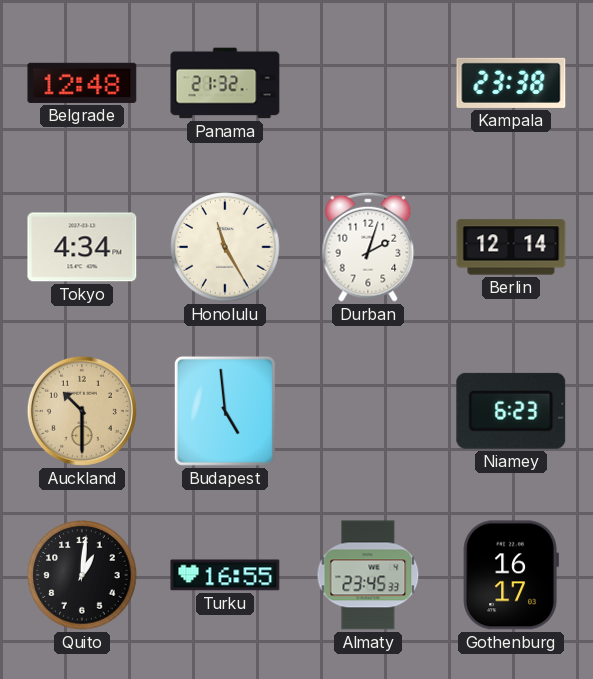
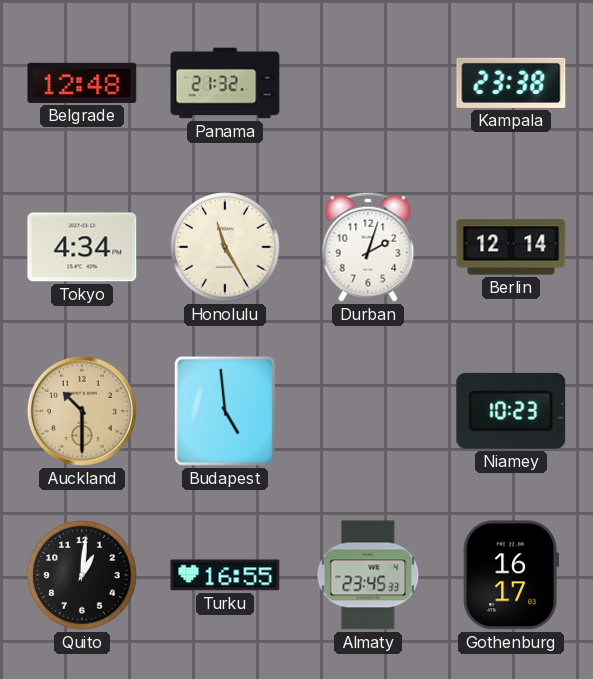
Niamey: 6:23 -> 10:23 (511, 411)
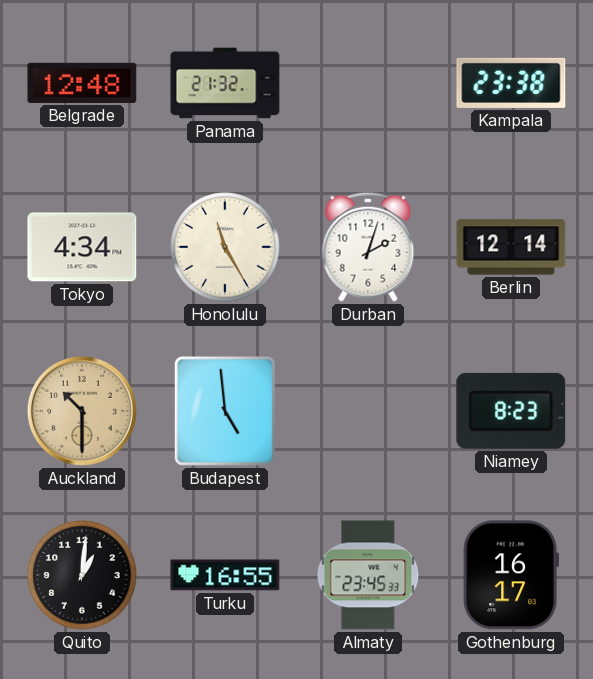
Niamey: 10:23 -> 8:23 (511, 411)
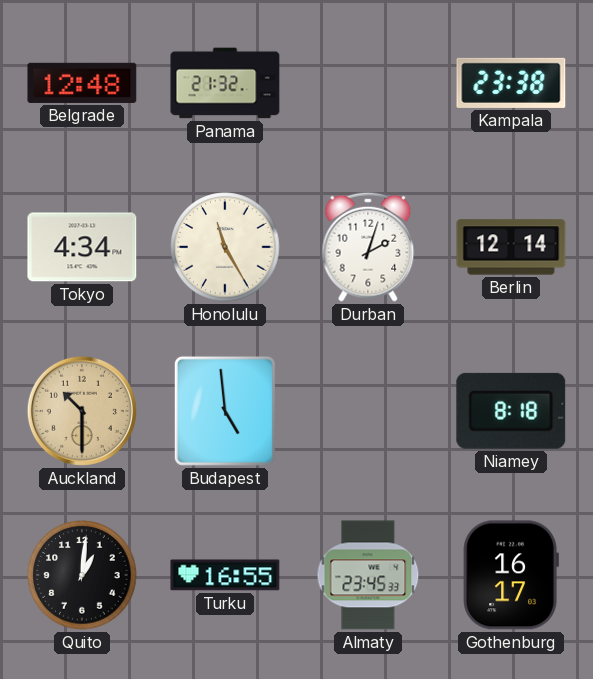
Niamey: 8:23 -> 8:18 (511, 411)
